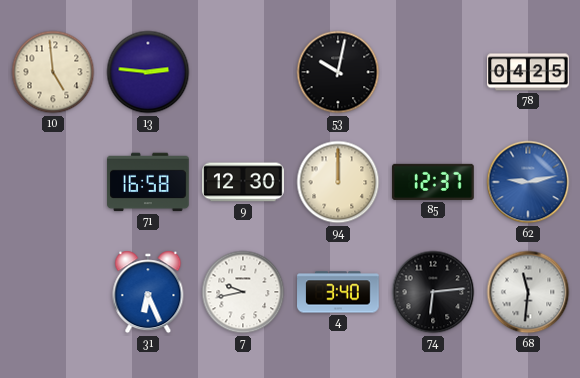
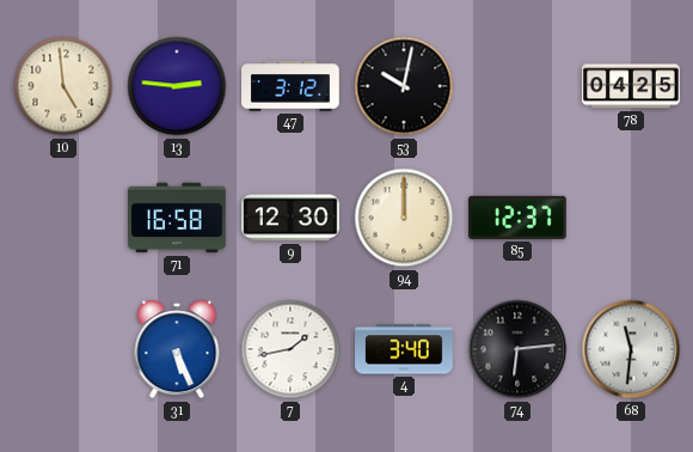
47: none -> 3:12 (290, 86)
62: 9:13 -> none (528, 182)
31: 6:26 -> 5:26 (177, 349)
7: 9:43 -> 1:43 (290, 349)
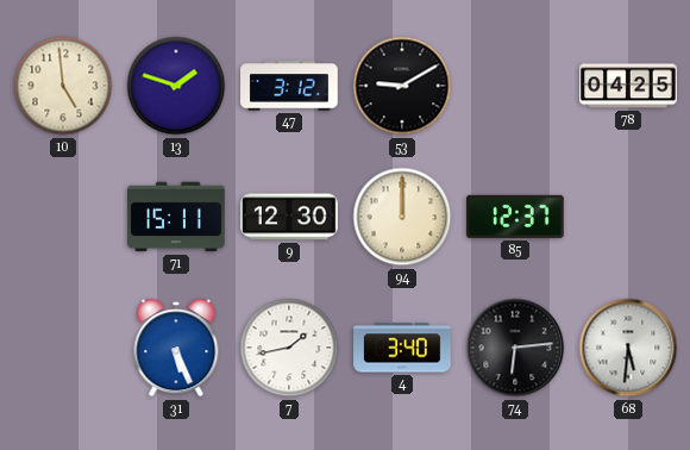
13: 2:46 -> 1:48 (176, 86)
53: 10:02 -> 9:10 (402, 86)
71: 16:58 -> 15:11 (176, 217)
68: 11:31 -> 5:31 (628, 348)
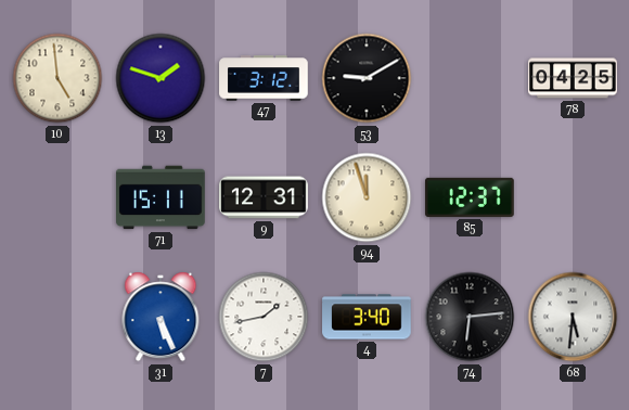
9: 12:30 -> 12:31 (264, 197)
94: 12:00 -> 11:57 (367, 197)
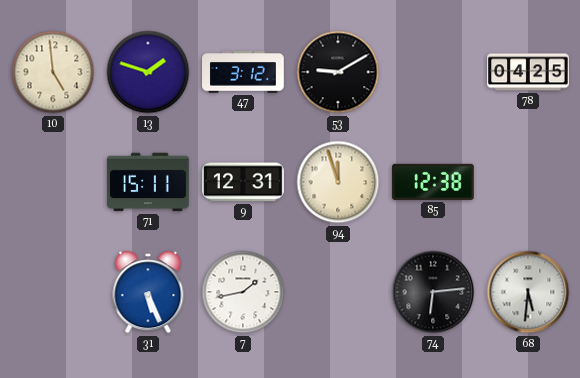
85: 12:37 -> 12:38 (433, 182)
4: 3:40 -> none (367, 317)
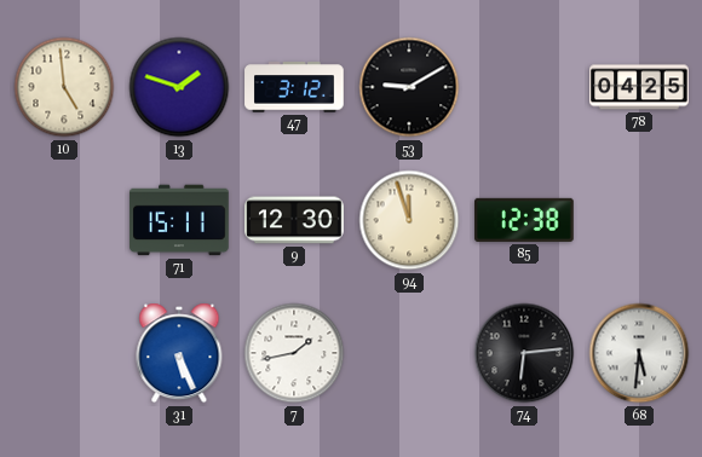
9: 12:31 -> 12:30 (294, 220)
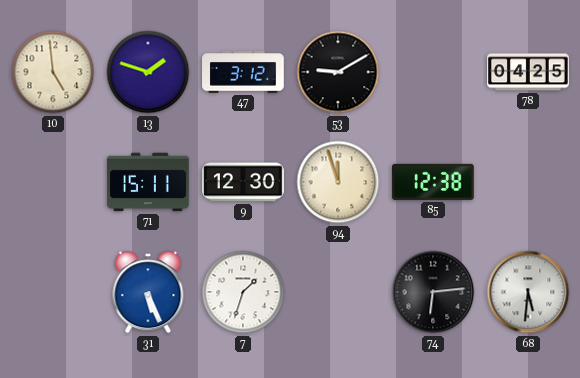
7: 1:43 -> 1:33 (243, 292)
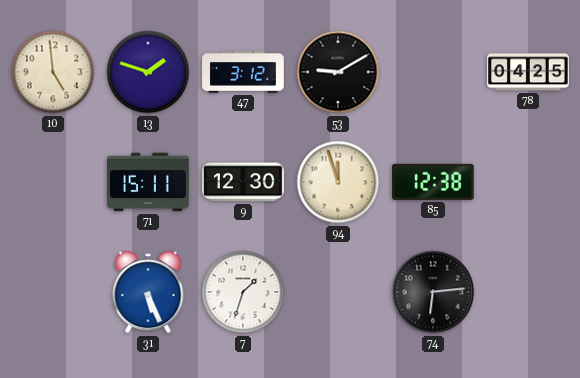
68: 5:31 -> none (528, 292)
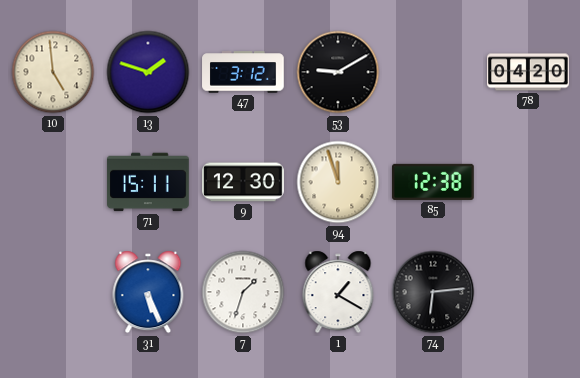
78: 04:25 -> 04:20 (528, 72)
1: none -> 1:20 (338, 292)
